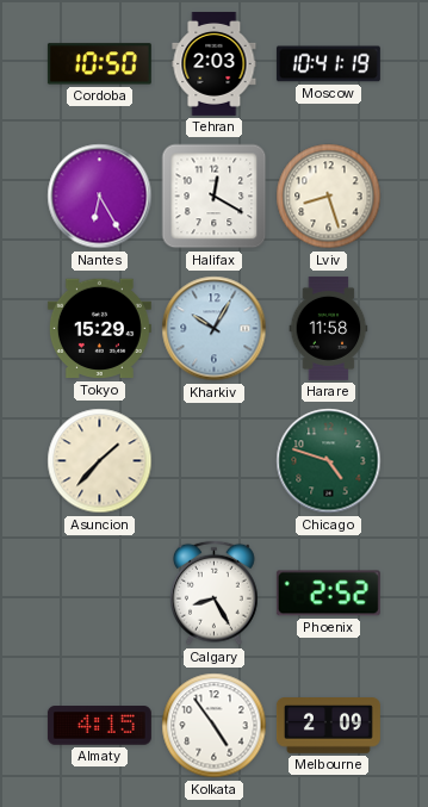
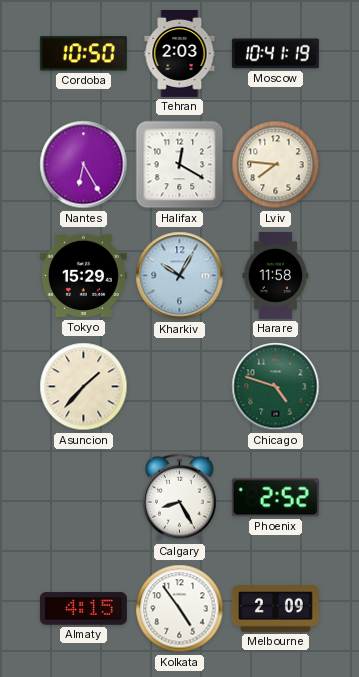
Lviv: 8:27 -> 7:46 (276, 165)
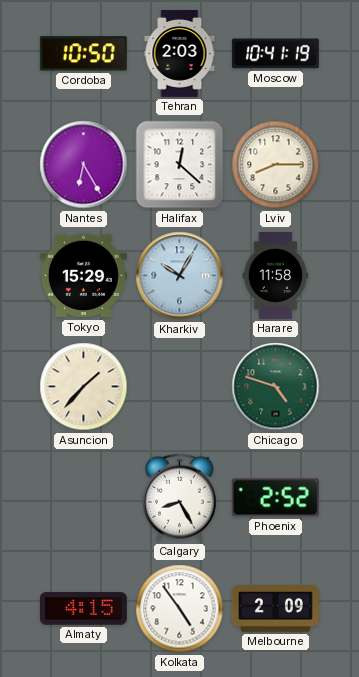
Halifax: 12:20 -> 12:22 (180, 165)
Lviv: 7:46 -> 8:15 (276, 165)
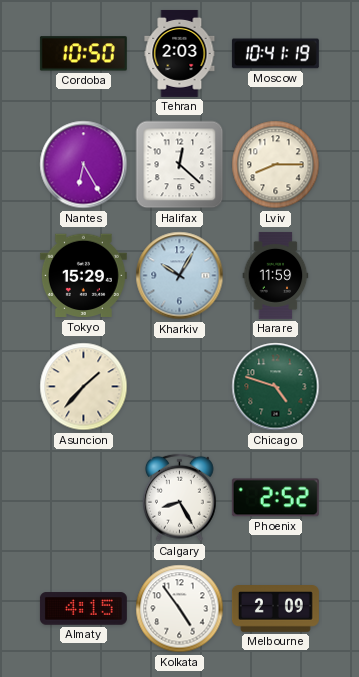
Harare: 11:58 -> 11:59 (276, 275)
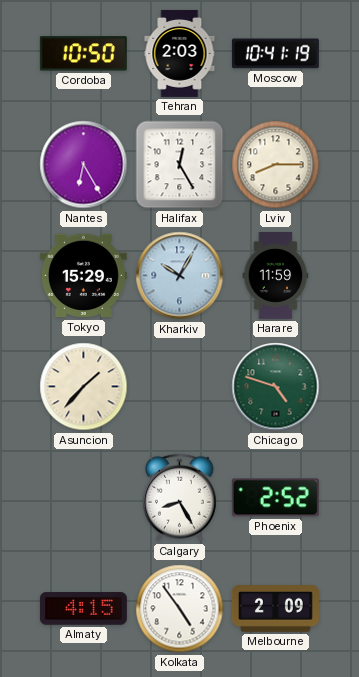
Halifax: 12:22 -> 12:25 (180, 165)
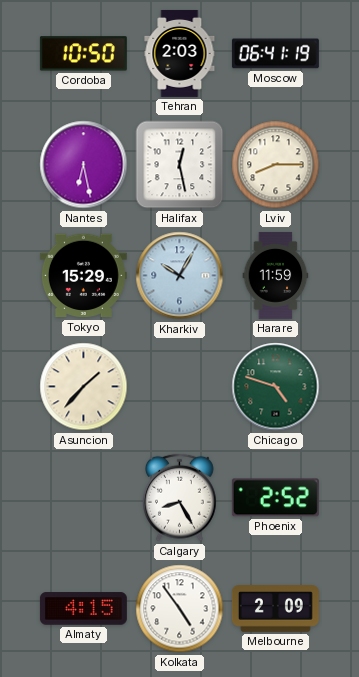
Moscow: 10:41 -> 06:41 (275, 54)
Nantes: 6:25 -> 6:28 (84, 165)
Halifax: 12:25 -> 12:28 (180, 165)
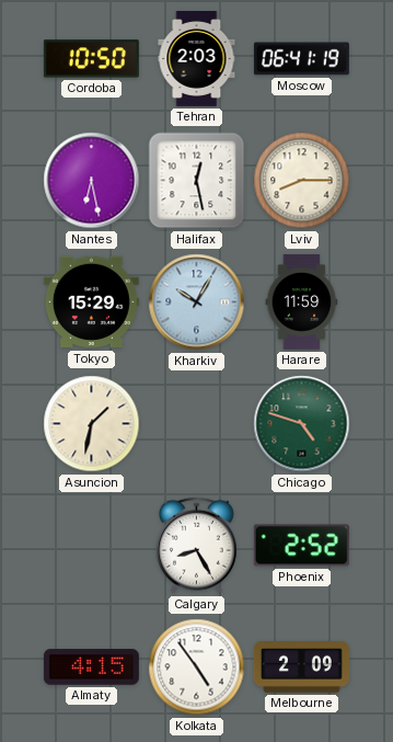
Asuncion: 1:37 -> 1:32 (92, 424)
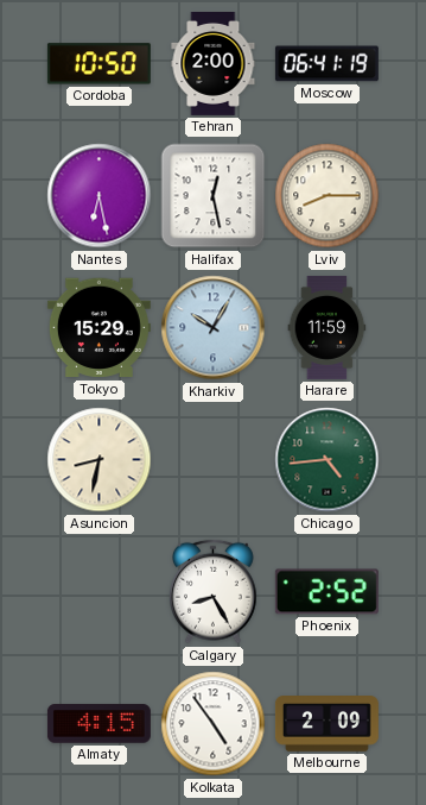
Tehran: 2:03 -> 2:00 (214, 63)
Asuncion: 1:32 -> 8:32 (100, 460)
Chicago: 4:48 -> 4:44 (328, 460)
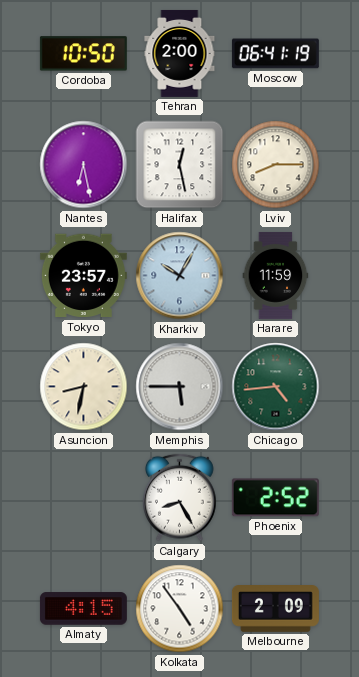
Tokyo: 15:29 -> 23:57 (83, 276)
Memphis: none -> 5:45 (180, 387)
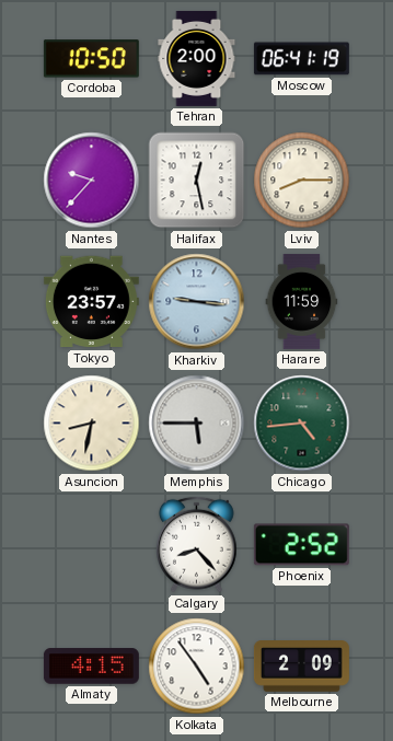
Nantes: 6:28 -> 9:37 (92, 181)
Kharkiv: 10:05 -> 9:16 (197, 302)
Calgary: 8:25 -> 8:23 (197, 545)
